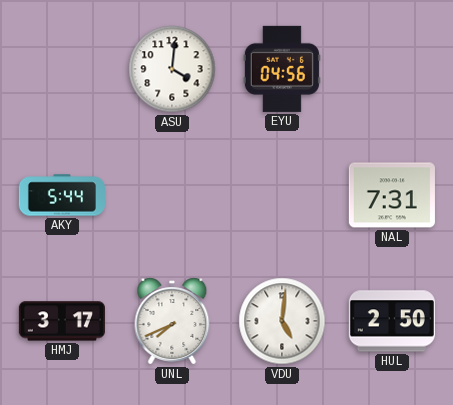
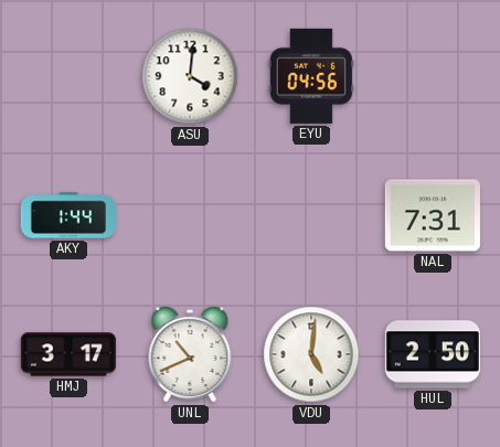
AKY: 5:44 -> 1:44 (68, 215)
UNL: 7:41 -> 10:41 (190, 354)
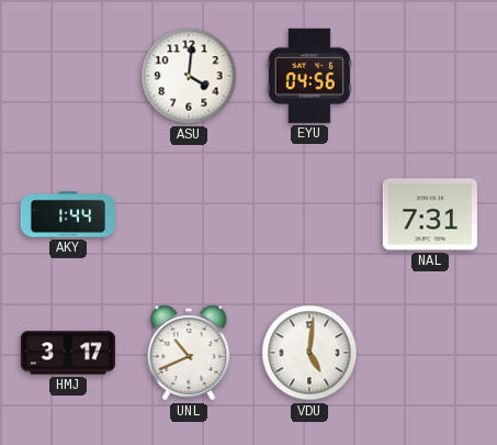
HUL: 2:50 -> none (433, 354)
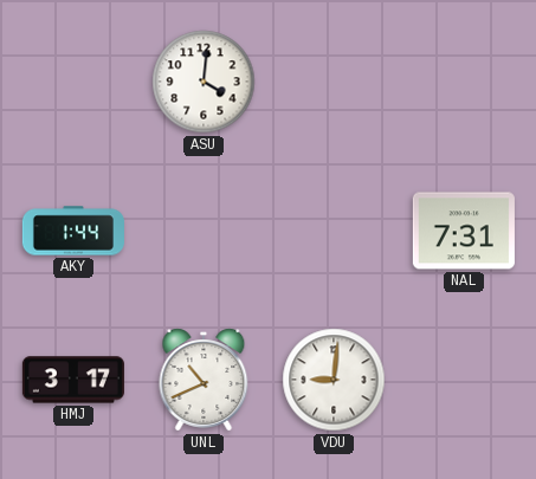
EYU: 04:56 -> none (309, 76)
VDU: 5:01 -> 9:01 (334, 380)
